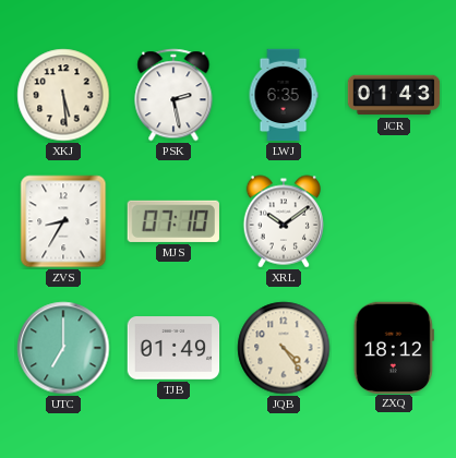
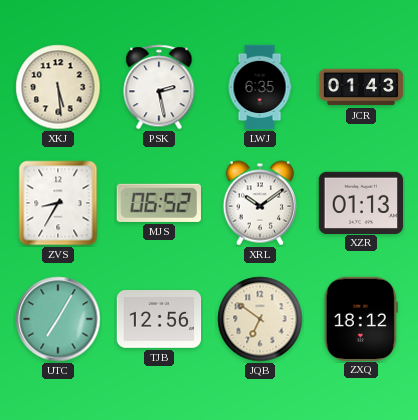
MJS: 07:10 -> 06:52 (159, 203)
XZR: none -> 01:13 (361, 202)
UTC: 7:00 -> 7:05 (58, 319)
TJB: 01:49 -> 12:56 (159, 320)
JQB: 4:24 -> 6:51 (260, 319)
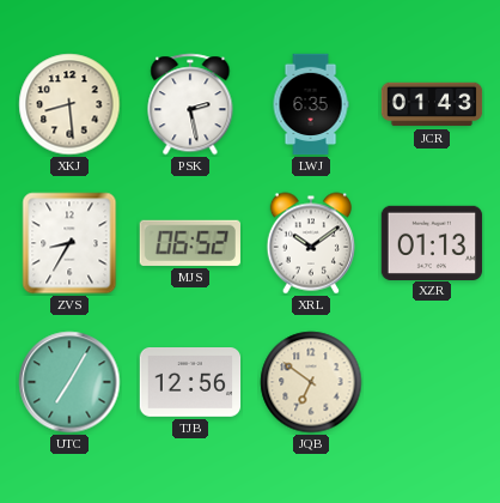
XKJ: 5:29 -> 8:29 (69, 104)
ZXQ: 18:12 -> none (361, 318)
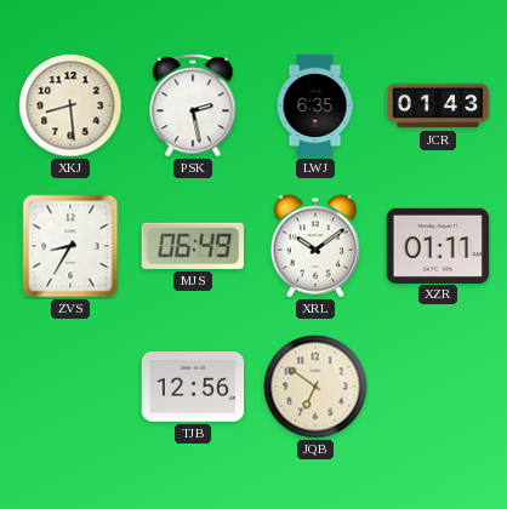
MJS: 06:52 -> 06:49 (193, 246)
XZR: 01:13 -> 01:11 (438, 245)
UTC: 7:05 -> none (69, 382)
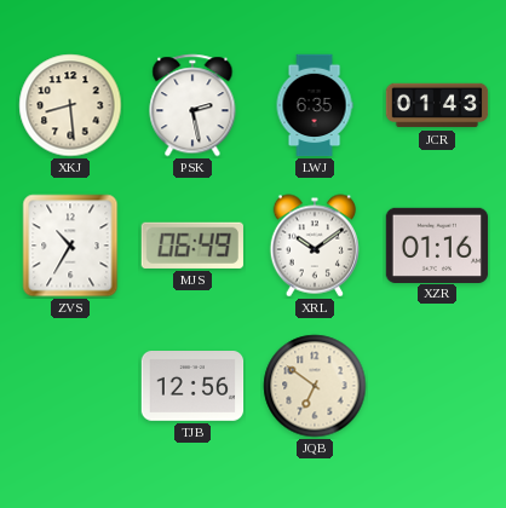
ZVS: 8:35 -> 10:35 (70, 246)
XZR: 01:11 -> 01:16 (437, 244)
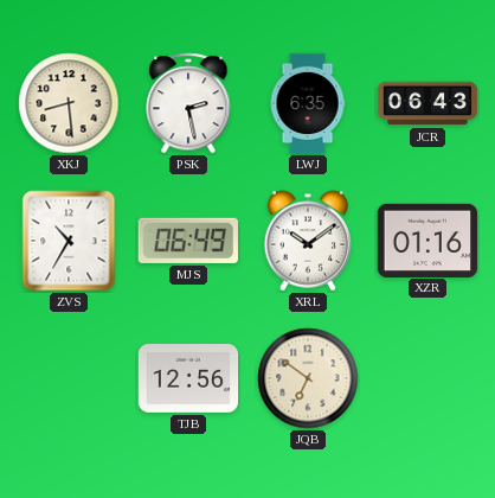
JCR: 01:43 -> 06:43 (427, 103)
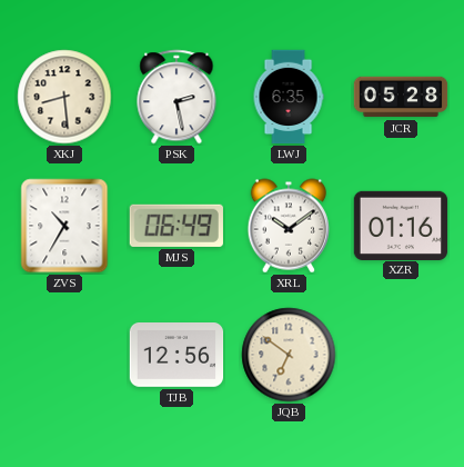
JCR: 06:43 -> 05:28 (401, 97)
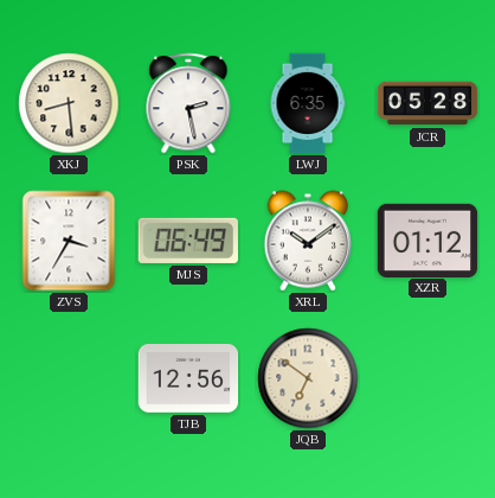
ZVS: 10:35 -> 3:35 (69, 241)
XZR: 01:16 -> 01:12 (427, 240)
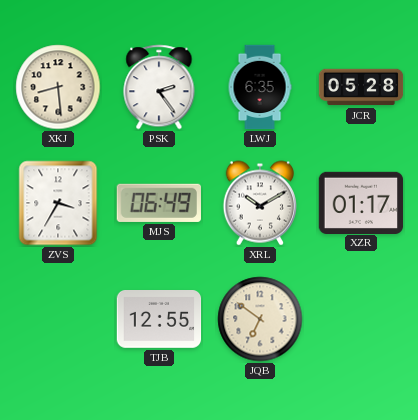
PSK: 2:28 -> 2:24 (159, 87)
XRL: 10:09 -> 10:10 (259, 203)
XZR: 01:12 -> 01:17 (361, 202)
TJB: 12:56 -> 12:55 (159, 320)
